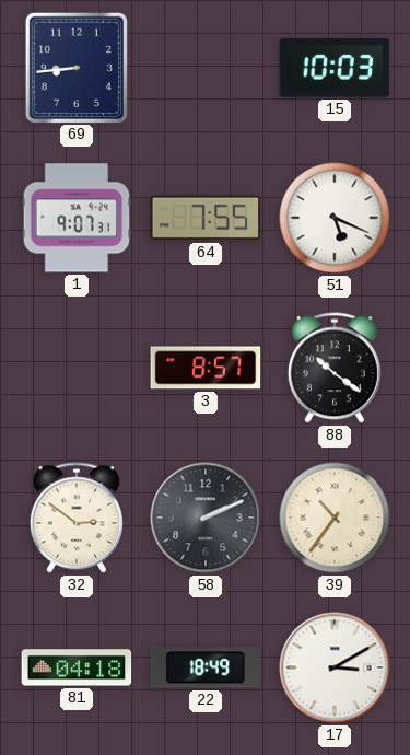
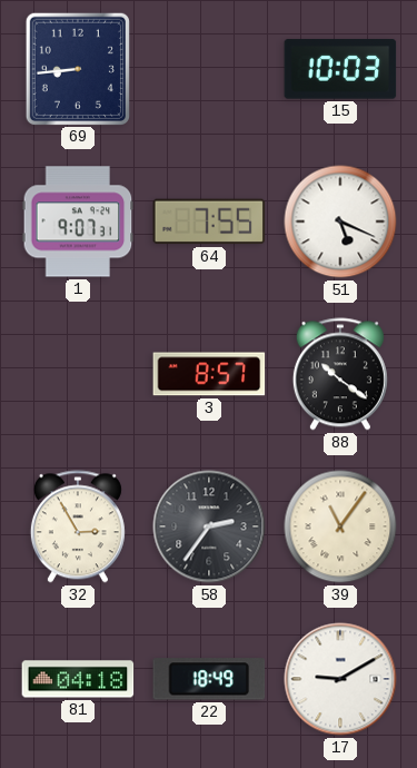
32: 2:51 -> 2:55 (78, 526)
58: 2:11 -> 2:36 (209, 526)
39: 10:36 -> 11:06 (340, 526)
17: 3:10 -> 9:10 (340, 679)
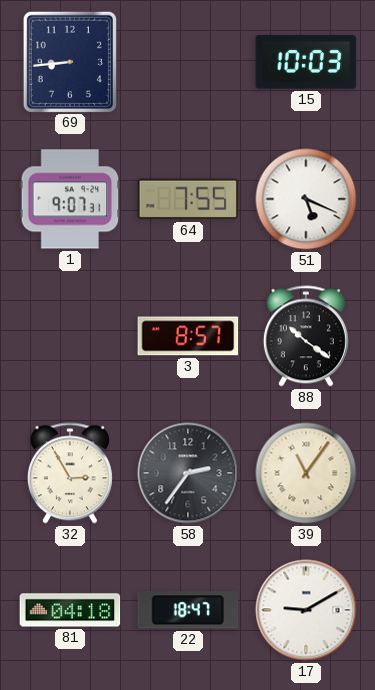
22: 18:49 -> 18:47 (188, 610)
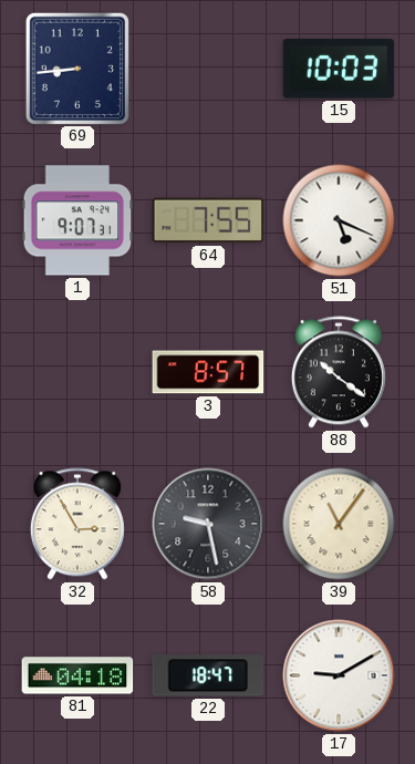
58: 2:36 -> 9:28 (208, 524)
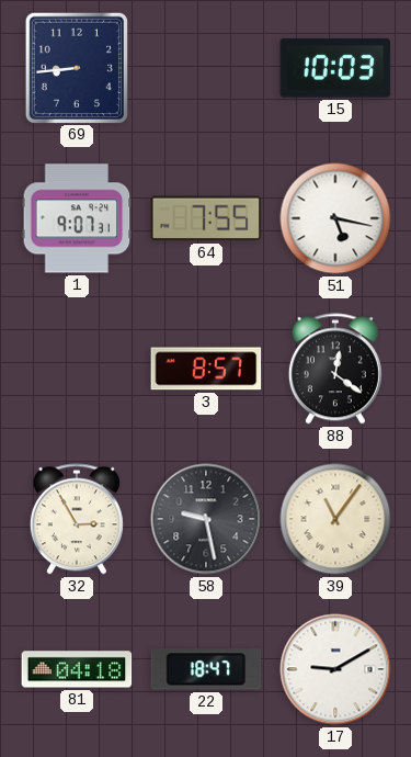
51: 5:19 -> 5:17 (335, 218)
88: 10:21 -> 12:21 (335, 369)
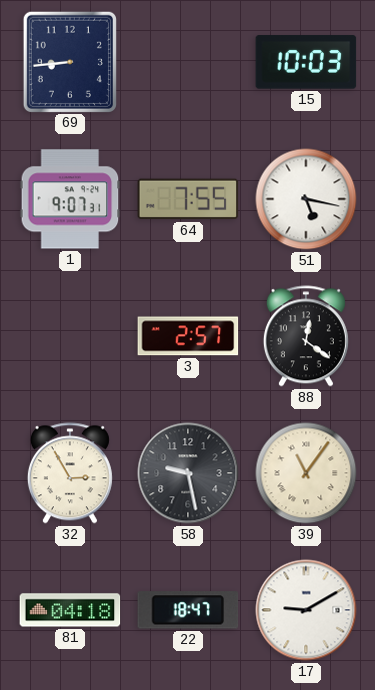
3: 8:57 -> 2:57 (188, 336)
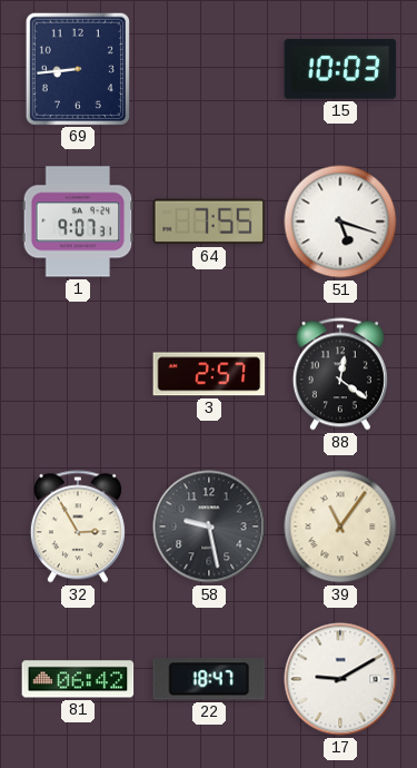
51: 5:17 -> 5:18 (340, 221)
81: 04:18 -> 06:42 (78, 679)
